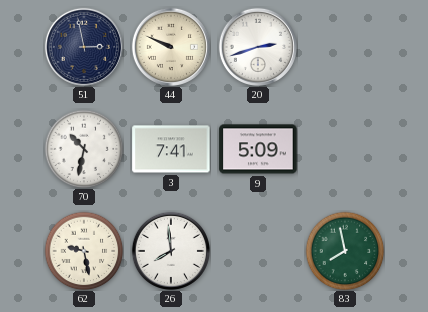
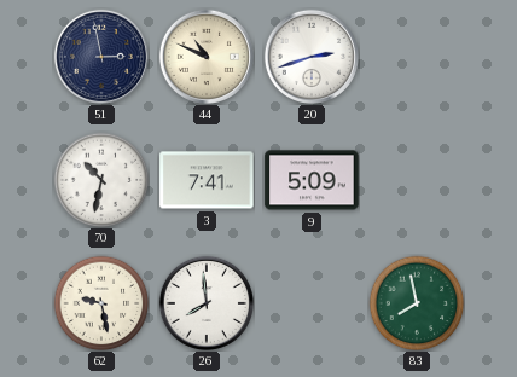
44: 9:49 -> 10:49 (207, 57)
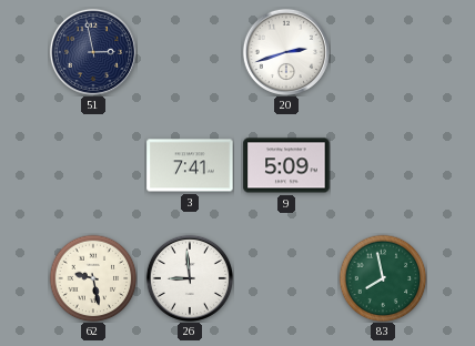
44: 10:49 -> none (207, 57)
70: 10:32 -> none (101, 180)
26: 7:59 -> 8:59 (190, 278)
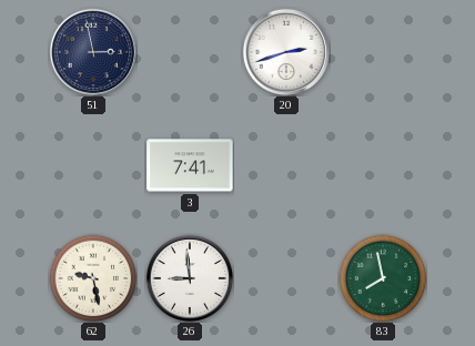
9: 5:09 -> none (286, 165)
